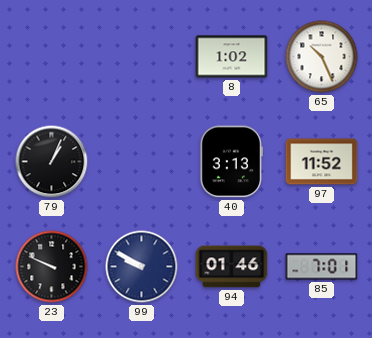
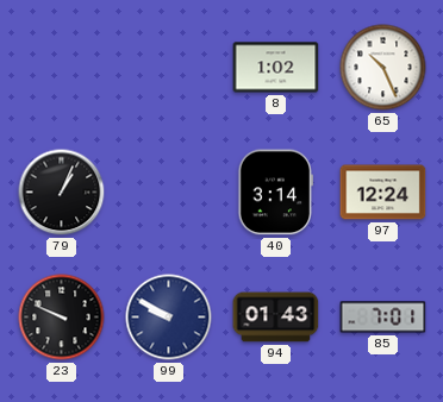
40: 3:13 -> 3:14 (275, 193)
97: 11:52 -> 12:24 (383, 193)
94: 01:46 -> 01:43 (276, 318)
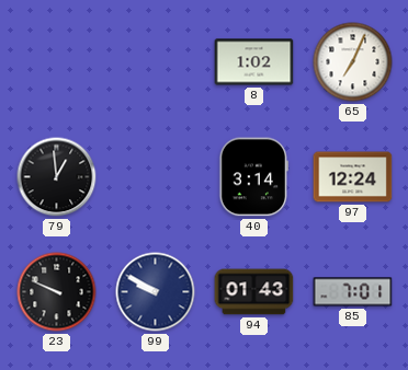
65: 10:26 -> 7:04 (353, 62)
79: 1:04 -> 12:59 (57, 177)
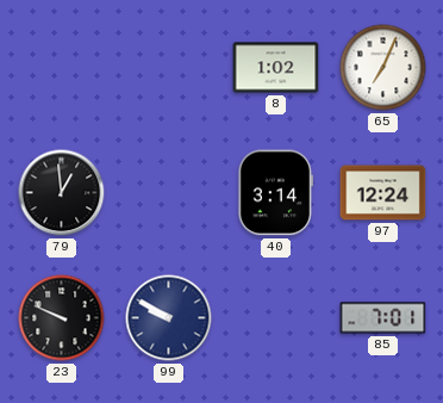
94: 01:43 -> none (254, 292)
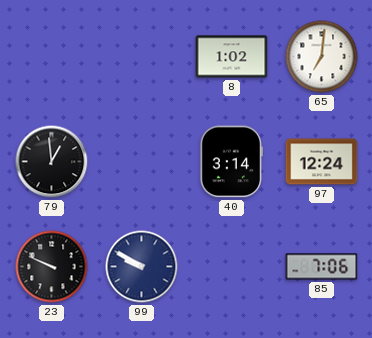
65: 7:04 -> 7:01 (322, 57)
85: 7:01 -> 7:06 (322, 267)
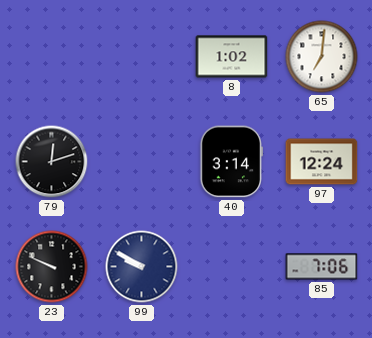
79: 12:59 -> 12:12 (52, 162)
